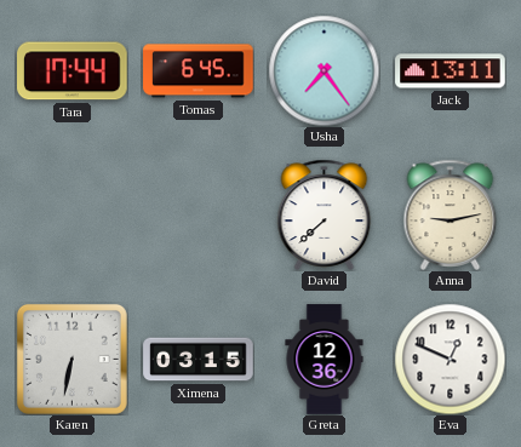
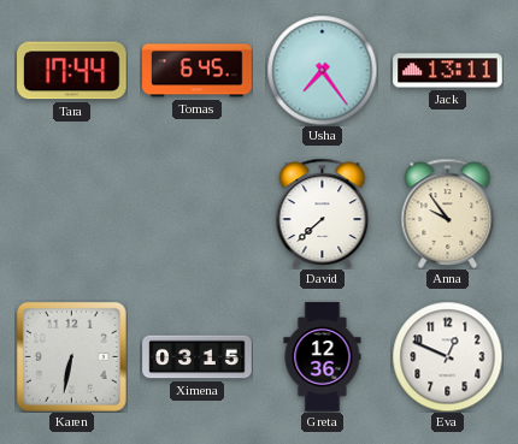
Anna: 9:13 -> 9:54 (448, 213)
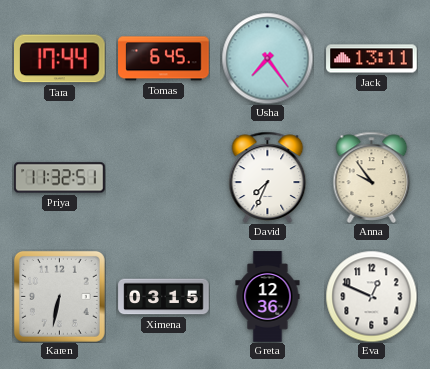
Priya: none -> 11:32 (60, 178)
David: 7:38 -> 7:34 (268, 177)
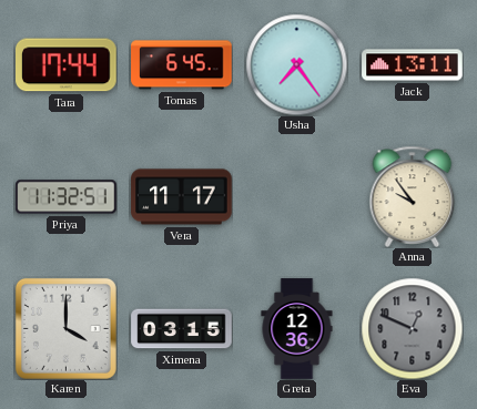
Vera: none -> 11:17 (182, 197)
David: 7:34 -> none (268, 177)
Karen: 6:32 -> 4:00 (65, 328)
Eva dial: white -> grey (412, 328)
